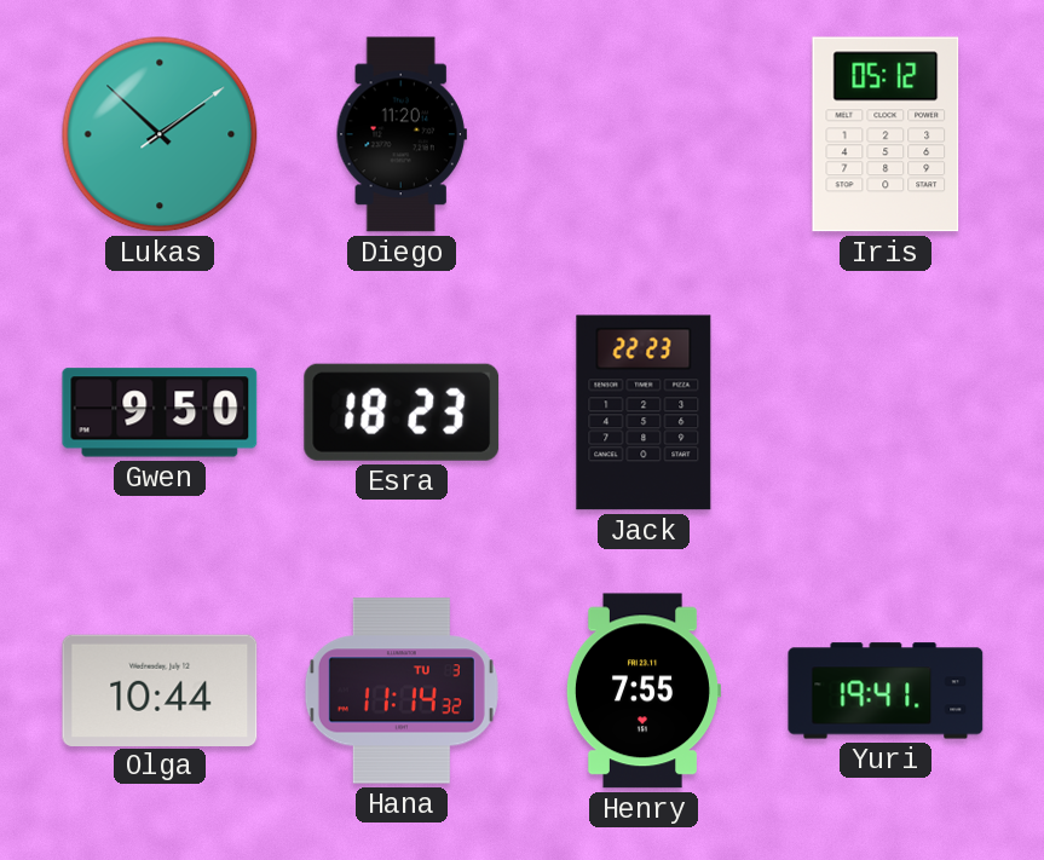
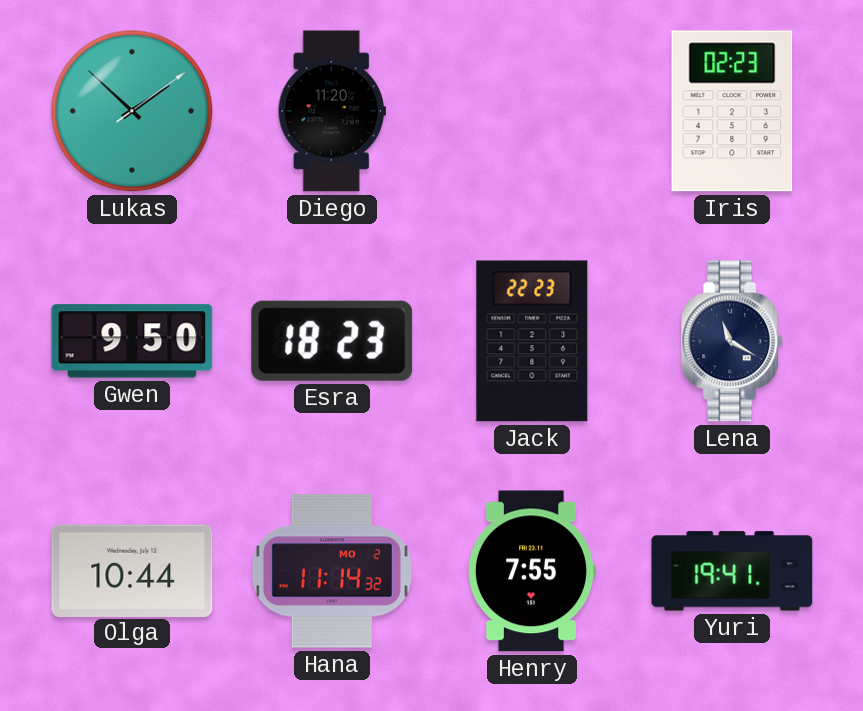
Iris: 05:12 -> 02:23 (732, 111)
Lena: none -> 11:20 (733, 341)
Hana date: TU 3 -> MO 2 (332, 571)
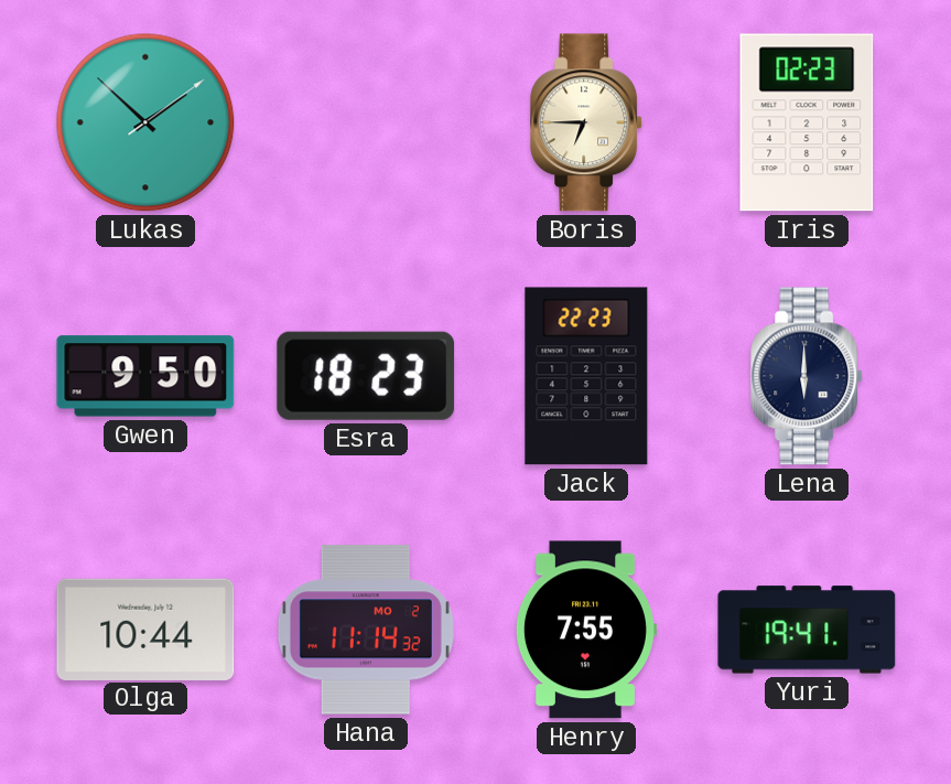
Diego: 11:20 -> none (332, 111)
Boris: none -> 6:45 (587, 122)
Lena: 11:20 -> 6:00 (808, 376)
